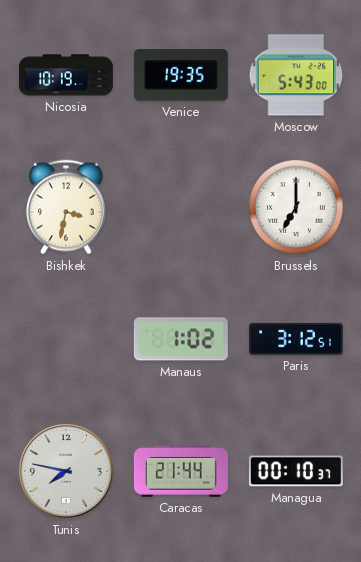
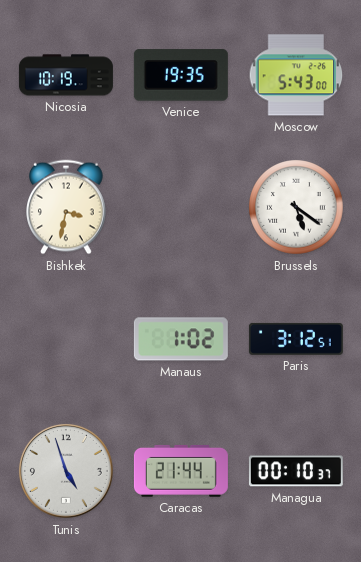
Brussels: 7:00 -> 5:21 (297, 208)
Tunis: 7:47 -> 4:57 (66, 471)
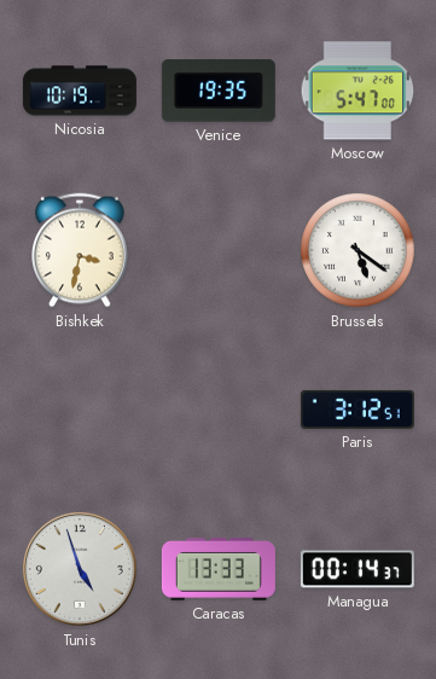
Moscow: 5:43 -> 5:47 (357, 91)
Manaus: 1:02 -> none (181, 339)
Caracas: 21:44 -> 13:33 (219, 569)
Managua: 00:10 -> 00:14 (357, 569)
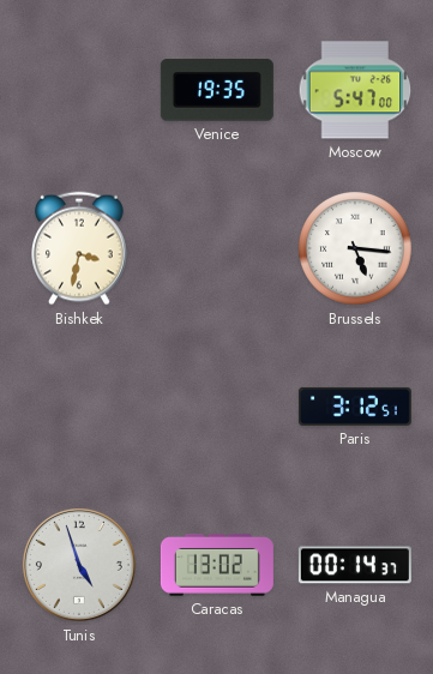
Nicosia: 10:19 -> none (80, 91)
Brussels: 5:21 -> 5:16 (356, 249)
Caracas: 13:33 -> 13:02 (217, 565)
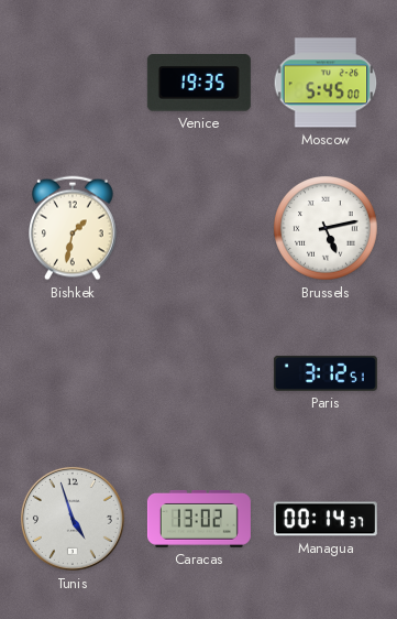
Moscow: 5:47 -> 5:45 (326, 83)
Bishkek: 3:32 -> 1:32 (74, 228)
Brussels: 5:16 -> 5:13 (327, 229)
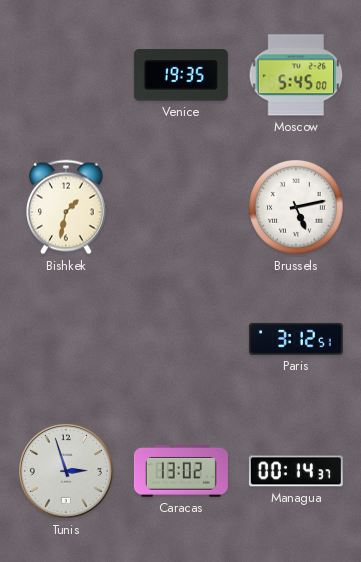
Tunis: 4:57 -> 2:57 (66, 471)
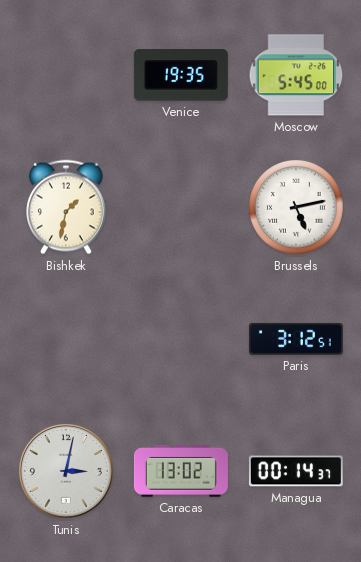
Tunis: 2:57 -> 3:02 (66, 471)
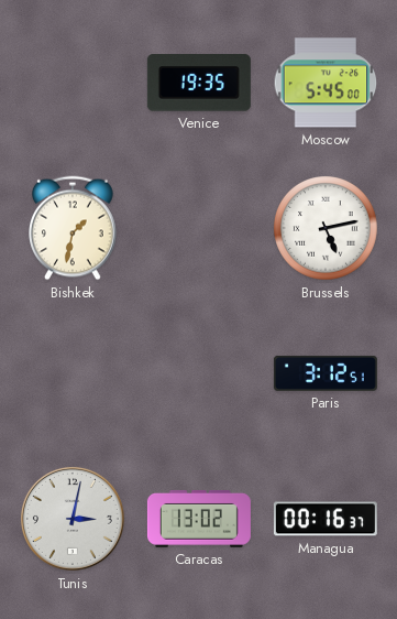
Managua: 00:14 -> 00:16 (326, 519)
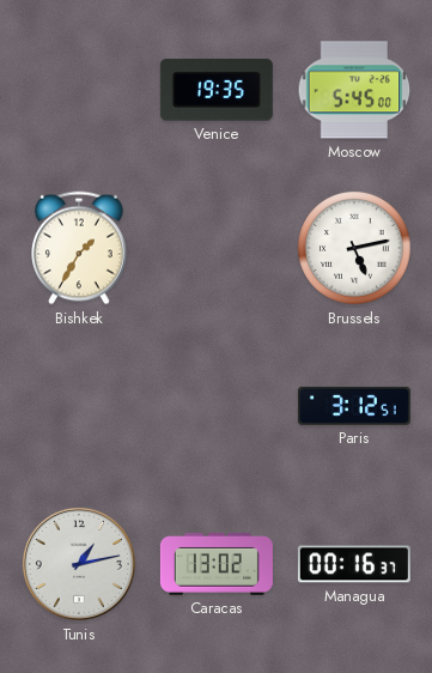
Bishkek: 1:32 -> 1:35 (80, 248)
Tunis: 3:02 -> 1:13 (79, 564)
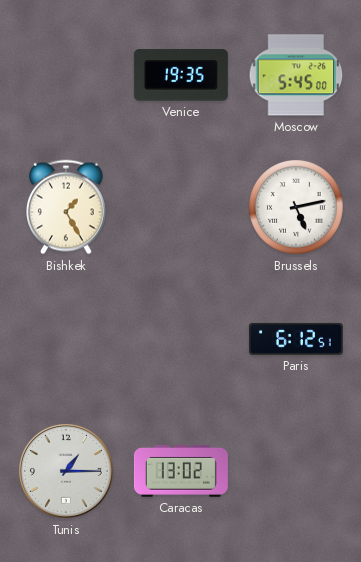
Bishkek: 1:35 -> 1:25 (67, 207)
Paris: 3:12 -> 6:12 (296, 339)
Tunis: 1:13 -> 1:15 (66, 471)
Managua: 00:16 -> none (354, 564)
